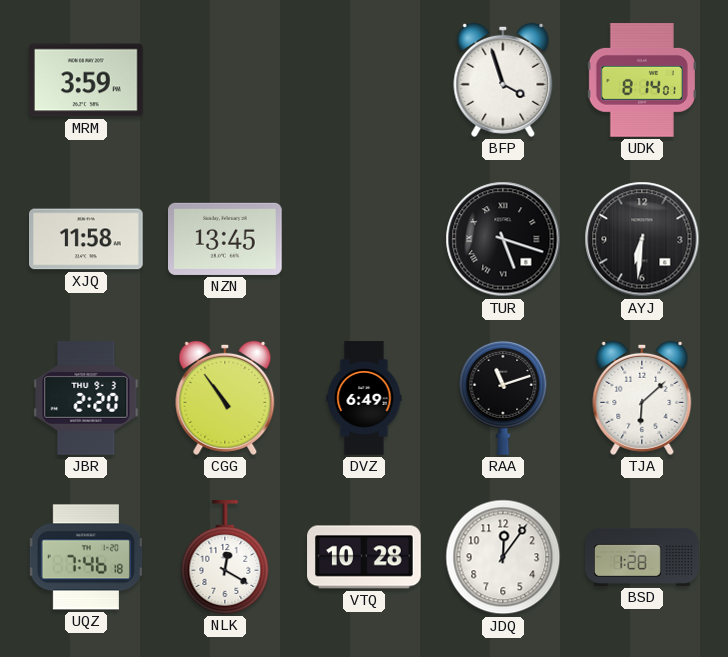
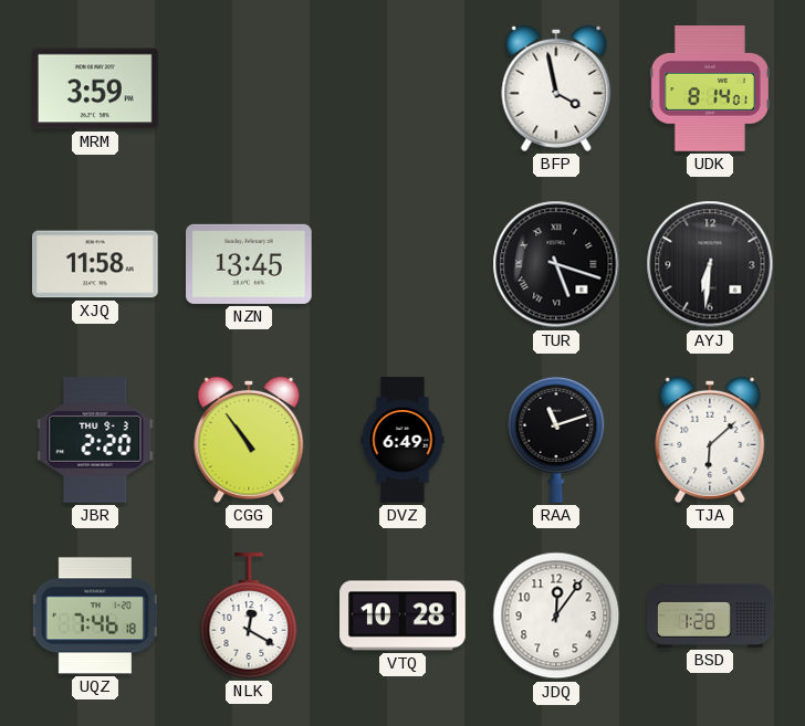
BFP: 3:57 -> 3:58 (556, 88)
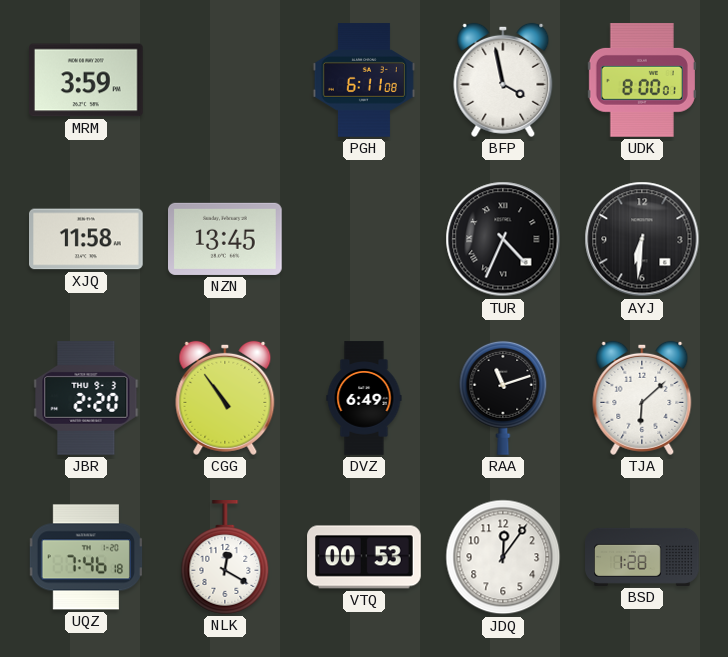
PGH: none -> 6:11 (364, 80)
UDK: 8:14 -> 8:00 (642, 81)
TUR: 5:18 -> 4:34 (503, 239)
VTQ: 10:28 -> 00:53 (364, 557)
